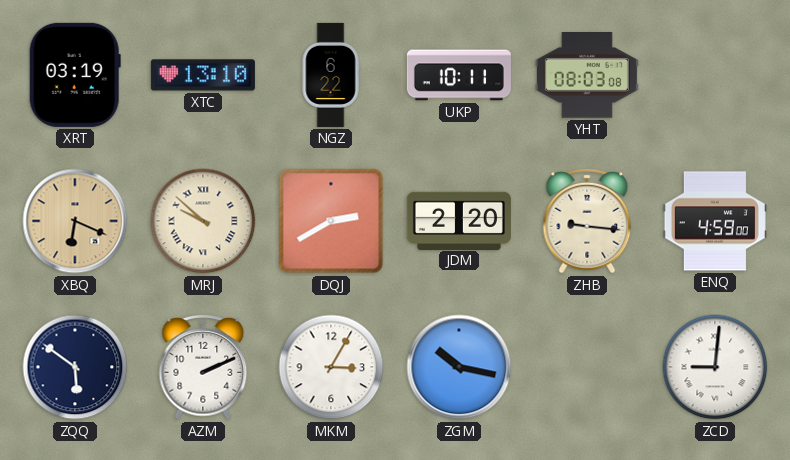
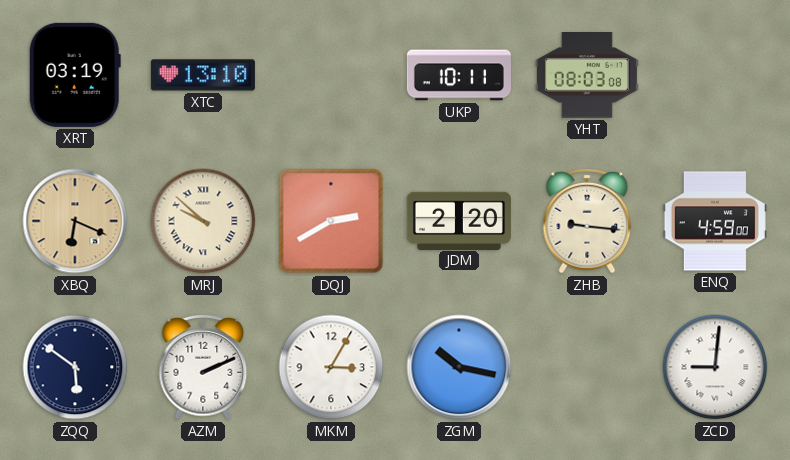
NGZ: 6:22 -> none (331, 75)
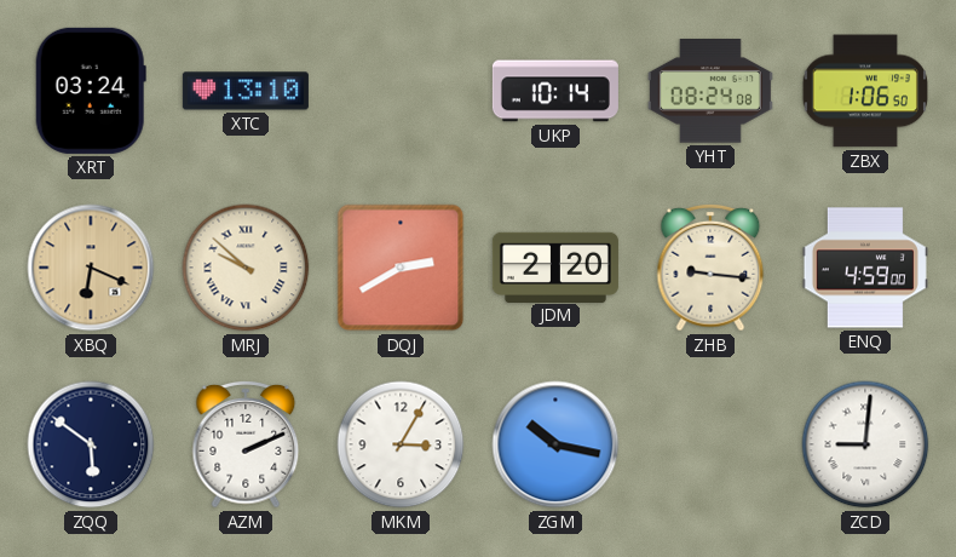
XRT: 03:19 -> 03:24 (91, 91)
UKP: 10:11 -> 10:14 (555, 91)
YHT: 08:03 -> 08:24 (710, 91)
ZBX: none -> 1:06 (864, 91)
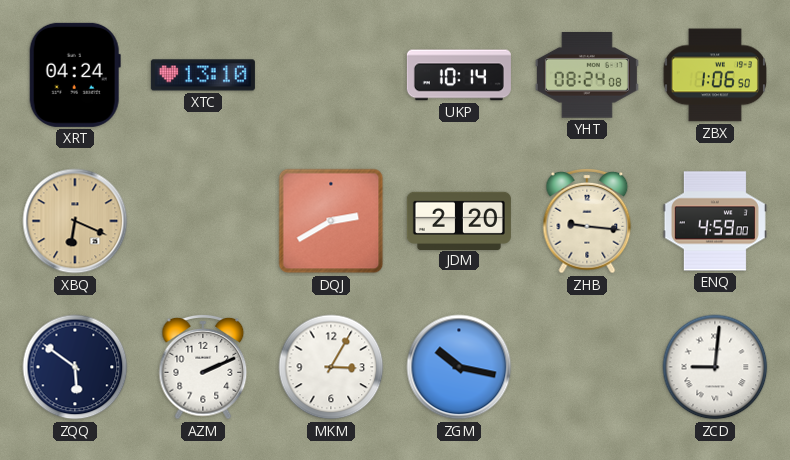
XRT: 03:24 -> 04:24 (75, 75)
MRJ: 9:52 -> none (246, 268)
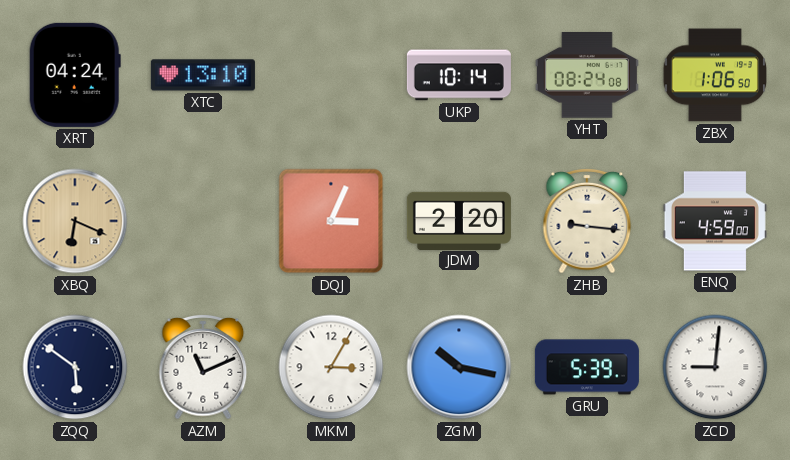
DQJ: 2:40 -> 3:04 (331, 221)
AZM: 2:11 -> 11:11 (203, 367)
GRU: none -> 5:39 (587, 367)
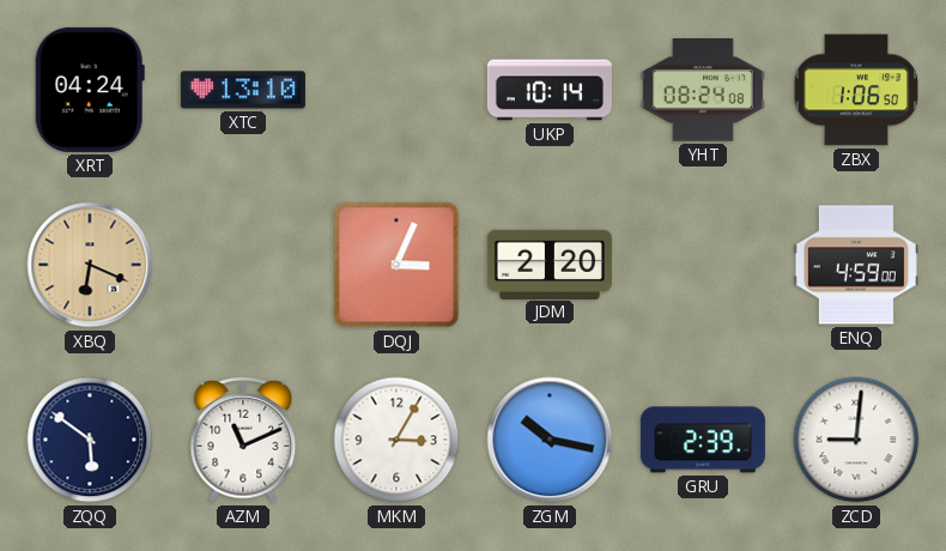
ZHB: 9:16 -> none (587, 221)
GRU: 5:39 -> 2:39 (703, 440)
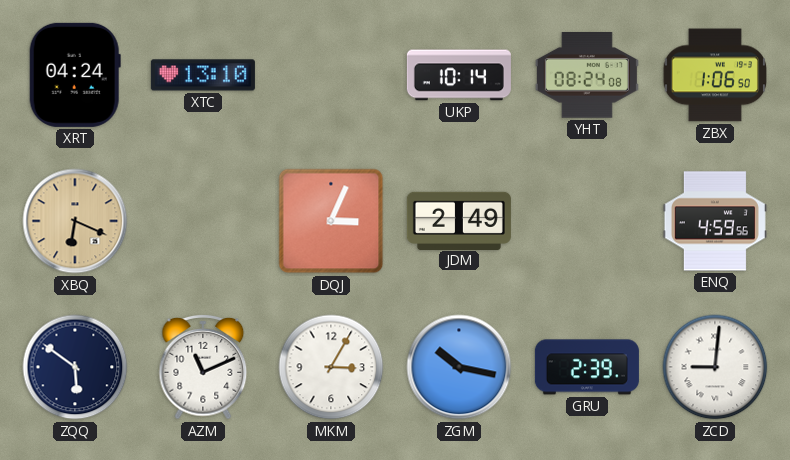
JDM: 2:20 -> 2:49 (459, 220)
ENQ: 4:59:00 -> 4:59:56 (715, 221)
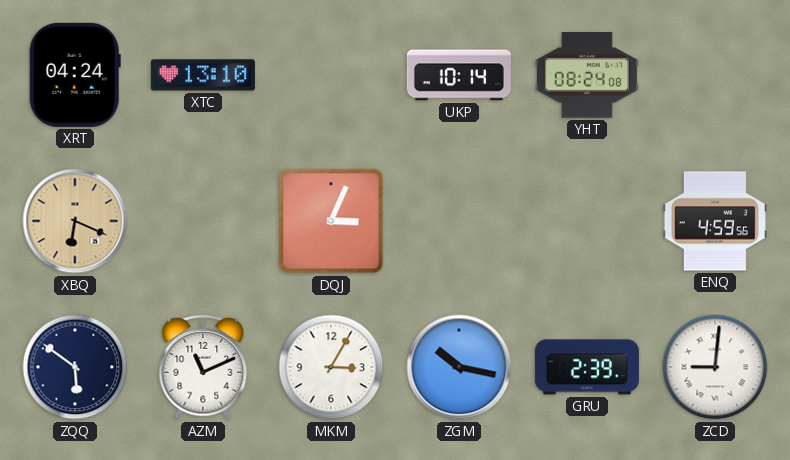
ZBX: 1:06 -> none (714, 75)
JDM: 2:49 -> none (459, 220)
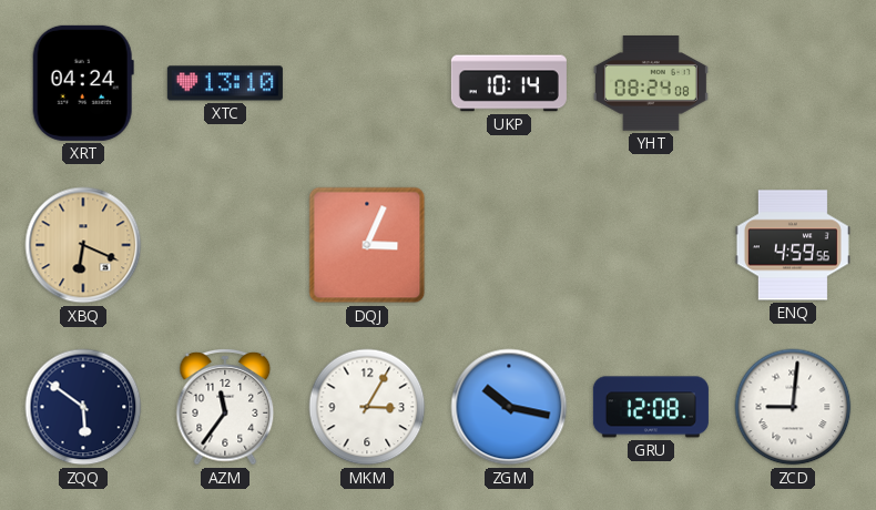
AZM: 11:11 -> 11:36 (225, 407)
GRU: 2:39 -> 12:08 (651, 407)
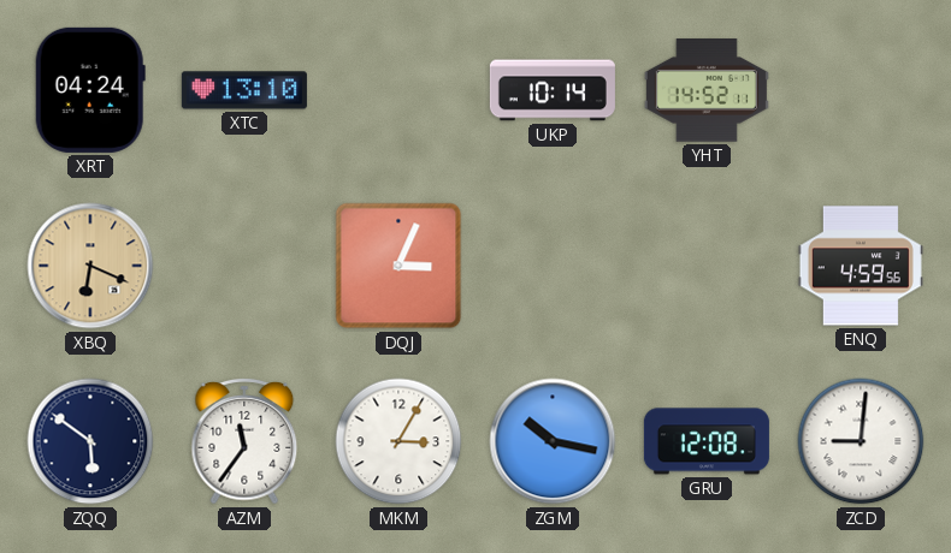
YHT: 08:24 -> 14:52 (707, 90)
